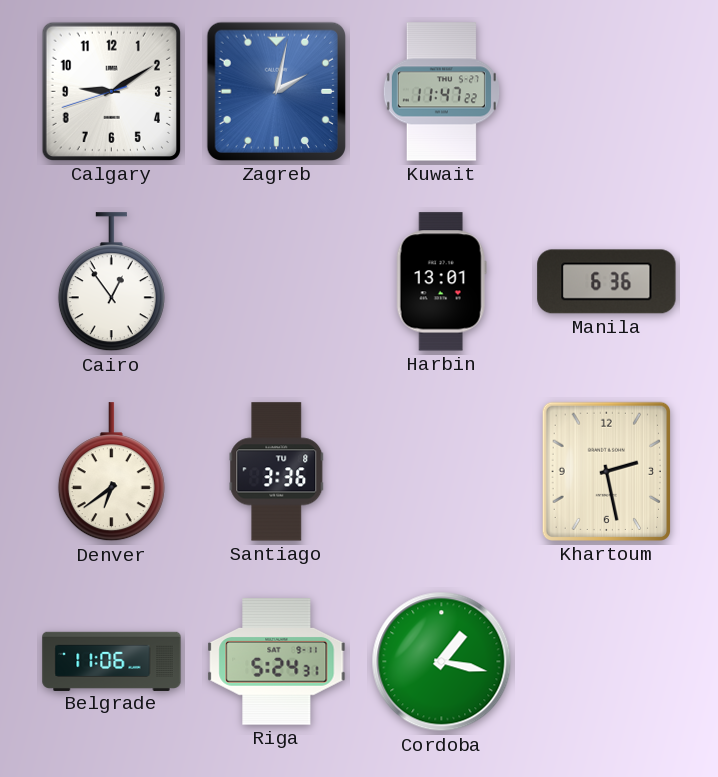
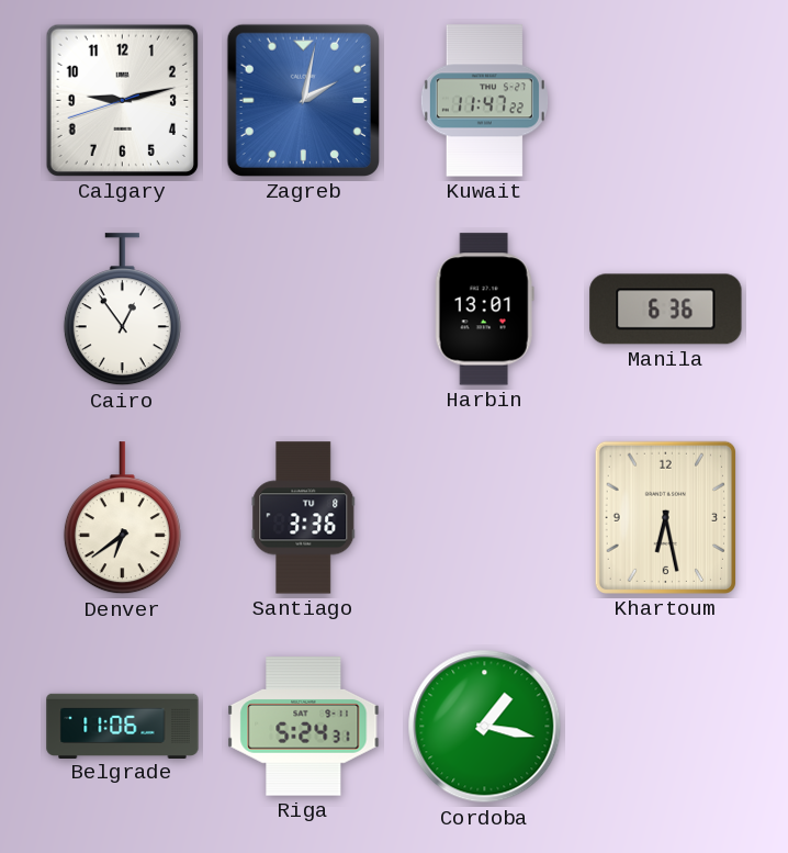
Calgary: 9:09 -> 9:12 (122, 100)
Khartoum: 2:28 -> 6:28 (665, 517)
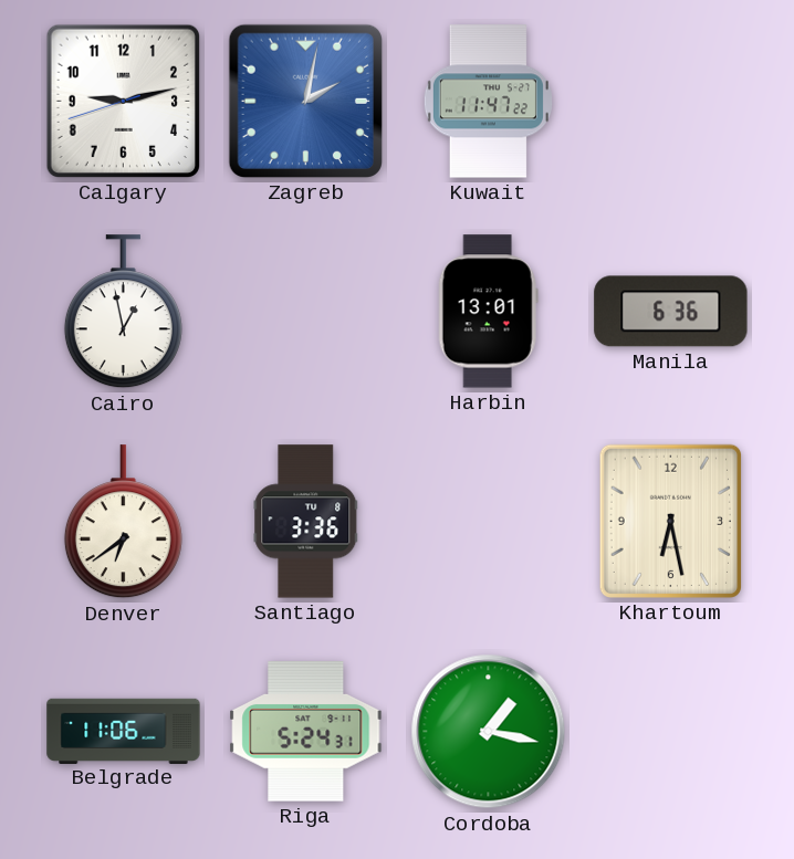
Cairo: 12:54 -> 12:58 (123, 312)
